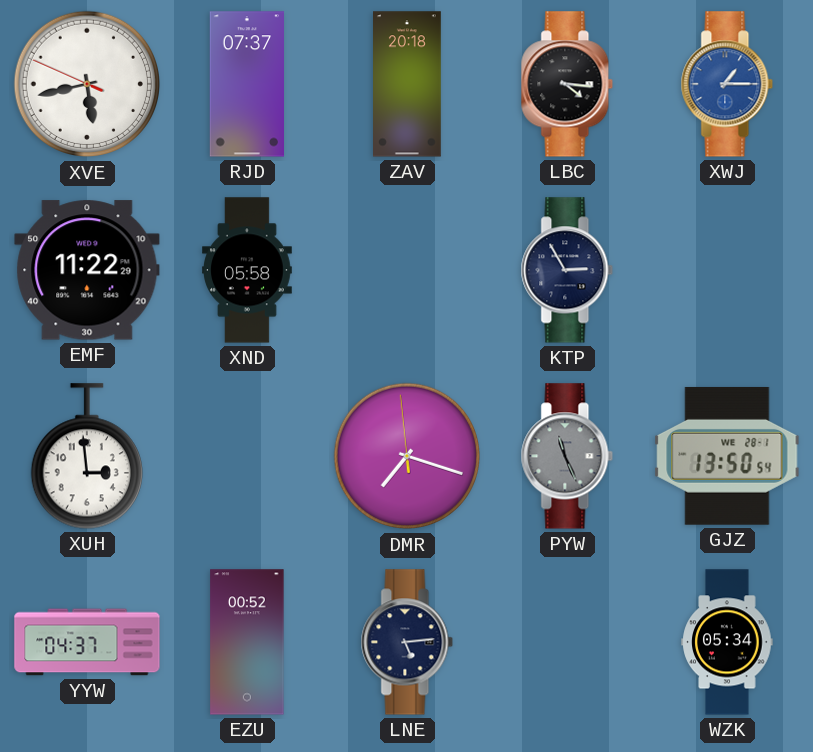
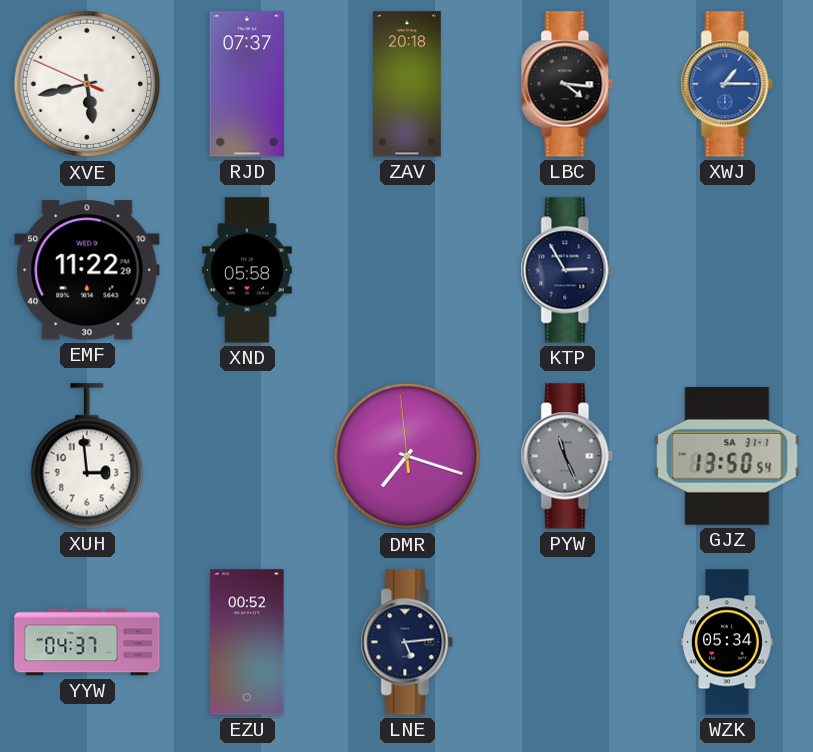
GJZ date: WE 28-1 -> SA 31-1 (727, 456)
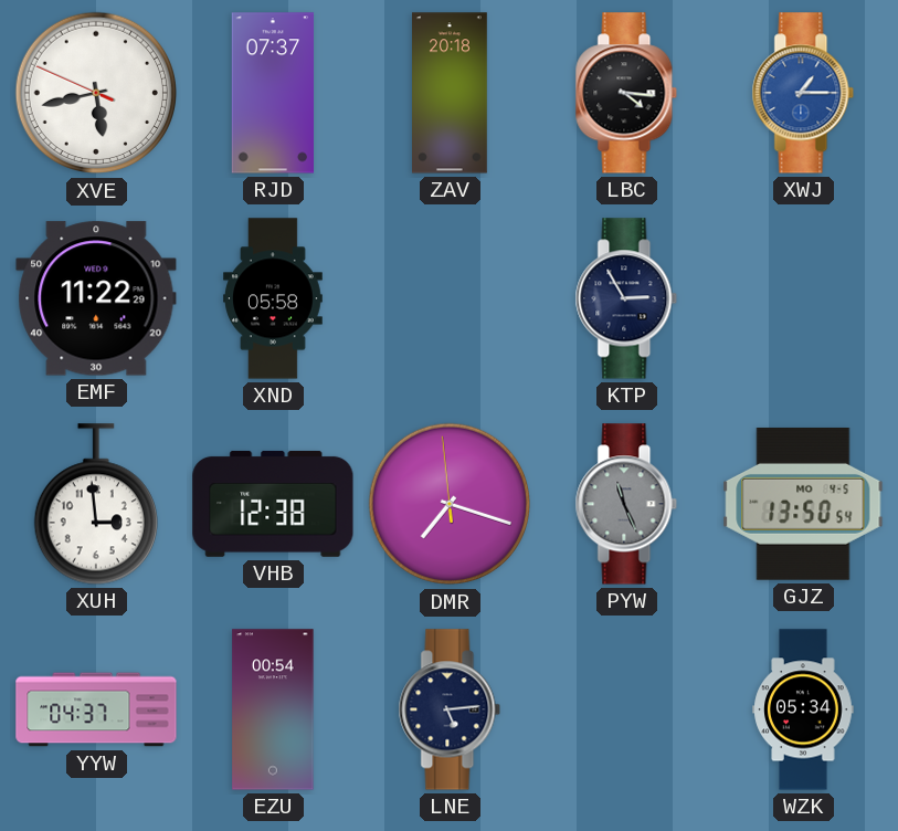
VHB: none -> 12:38 (273, 504)
GJZ date: SA 31-1 -> MO 4-5 (803, 504)
EZU: 00:52 -> 00:54 (273, 709)
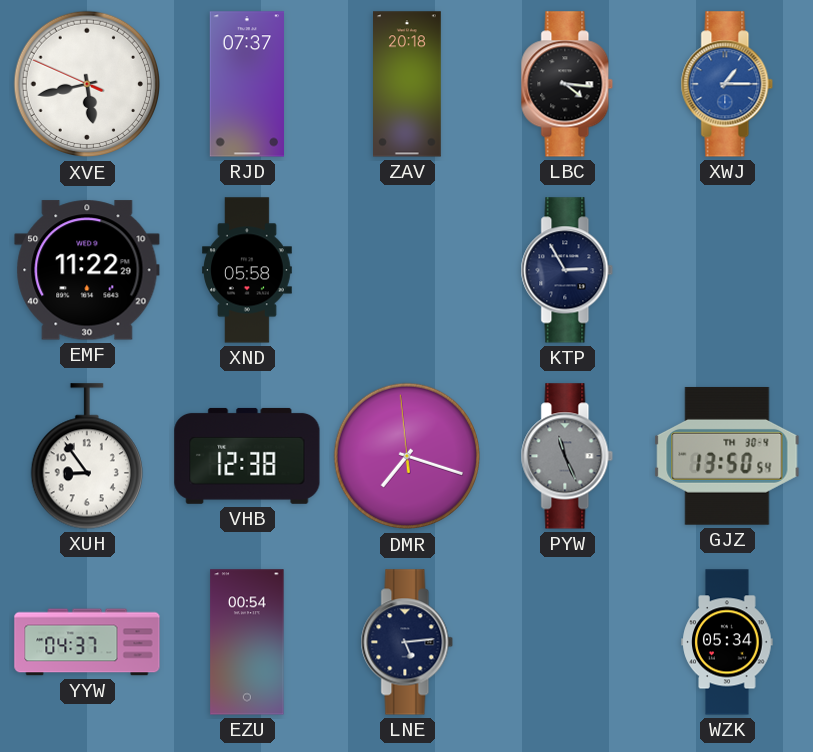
XUH: 2:59 -> 8:54 (87, 456)
GJZ date: MO 4-5 -> TH 30-4 (727, 456)
